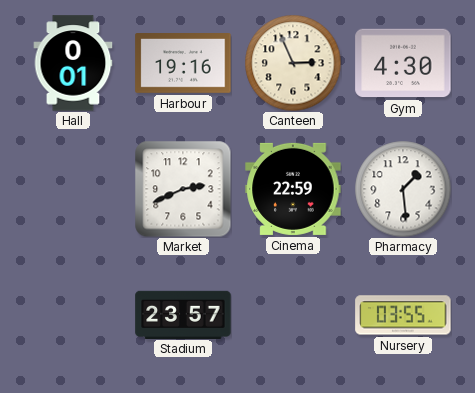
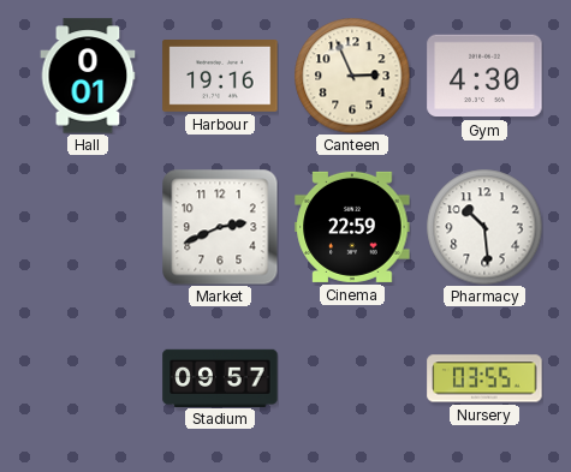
Pharmacy: 1:29 -> 10:29 (484, 227)
Stadium: 23:57 -> 09:57 (220, 377)
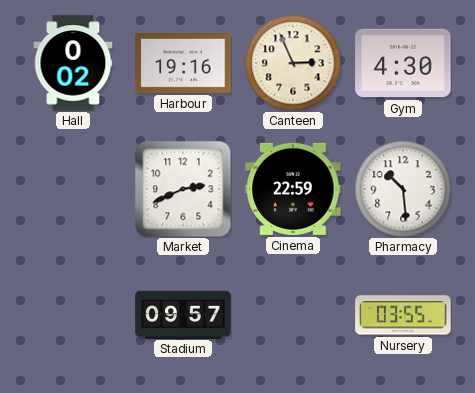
Hall: 0:01 -> 0:02 (73, 63)
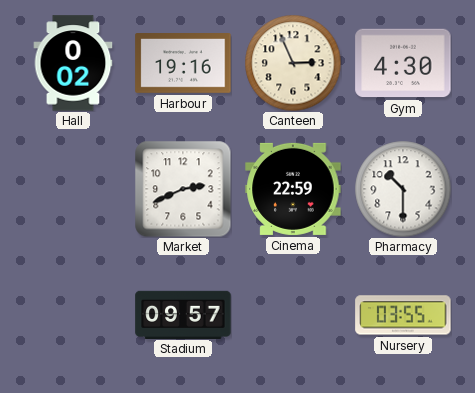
Pharmacy: 10:29 -> 10:30 (403, 189)
